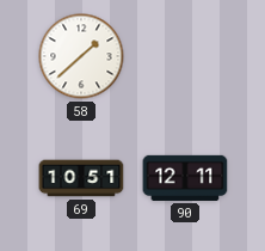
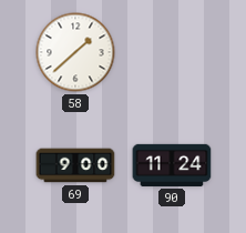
69: 10:51 -> 9:00 (75, 165)
90: 12:11 -> 11:24 (172, 165)
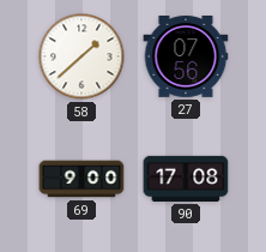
27: none -> 07:56 (186, 58)
90: 11:24 -> 17:08 (186, 179)
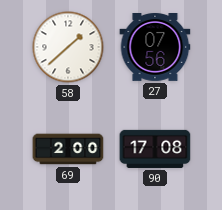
69: 9:00 -> 2:00 (68, 149)
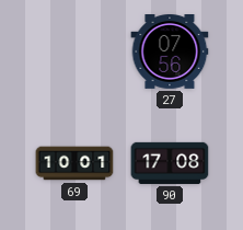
58: 1:38 -> none (68, 47)
69: 2:00 -> 10:01 (74, 163)
